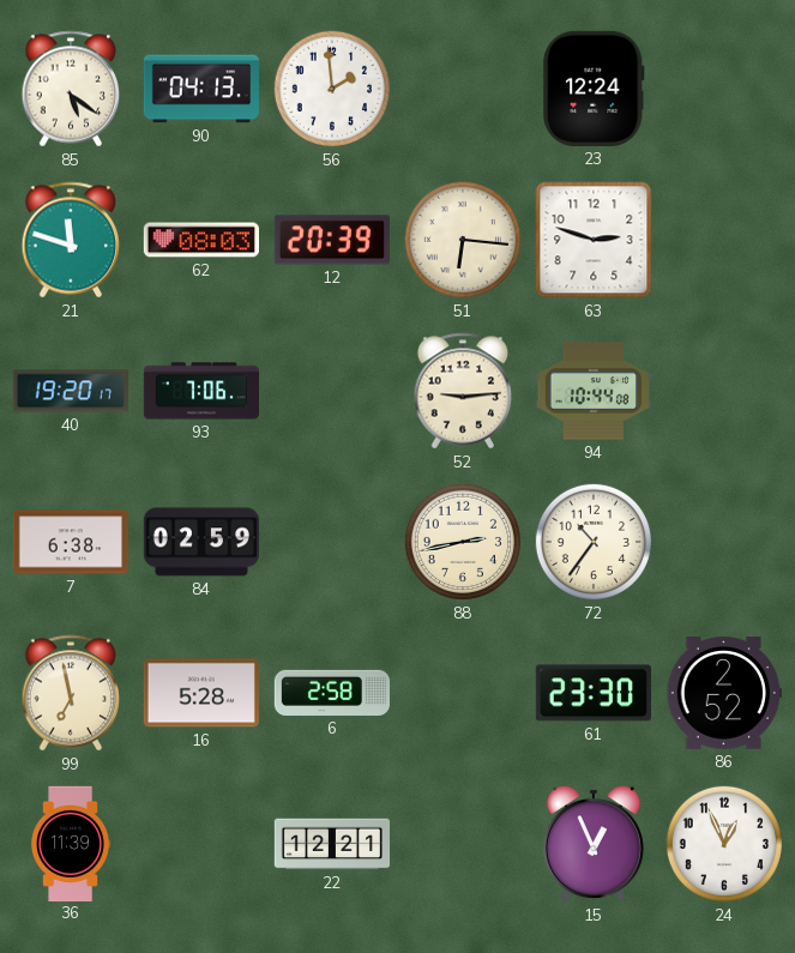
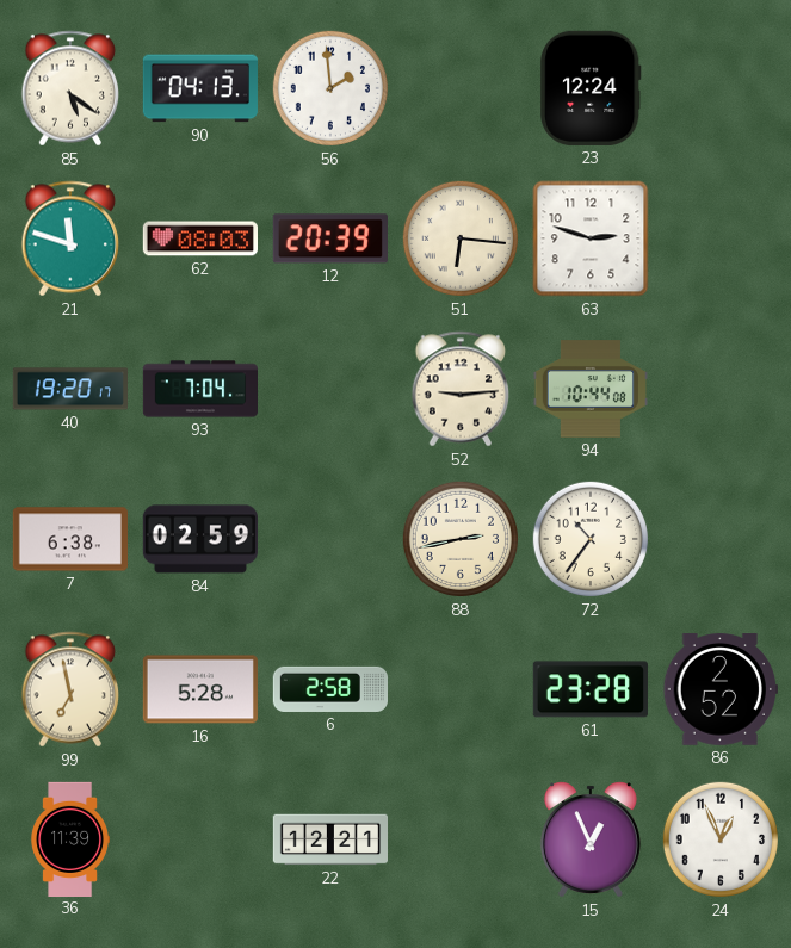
93: 7:06 -> 7:04 (200, 389)
61: 23:30 -> 23:28 (591, 689)
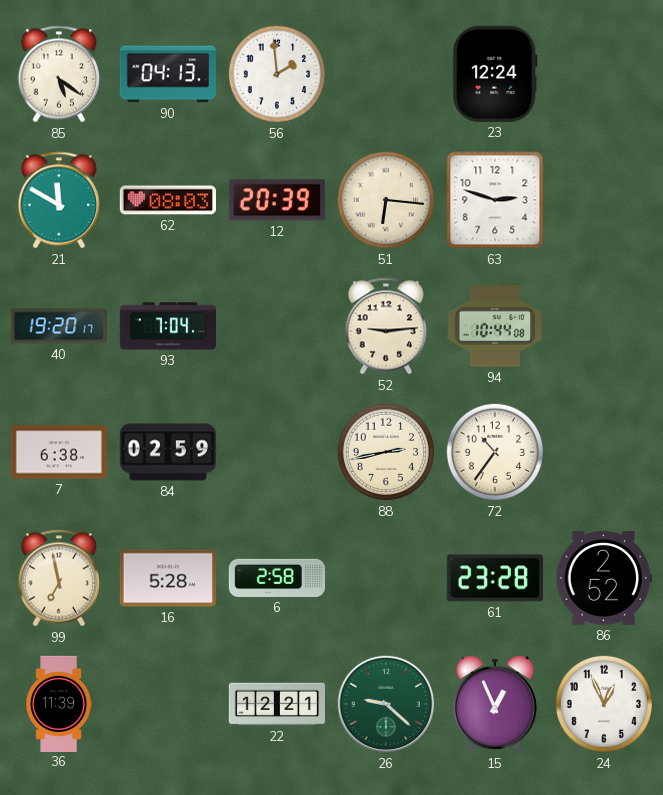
21: 11:48 -> 11:50 (59, 200)
26: none -> 9:22 (386, 704)
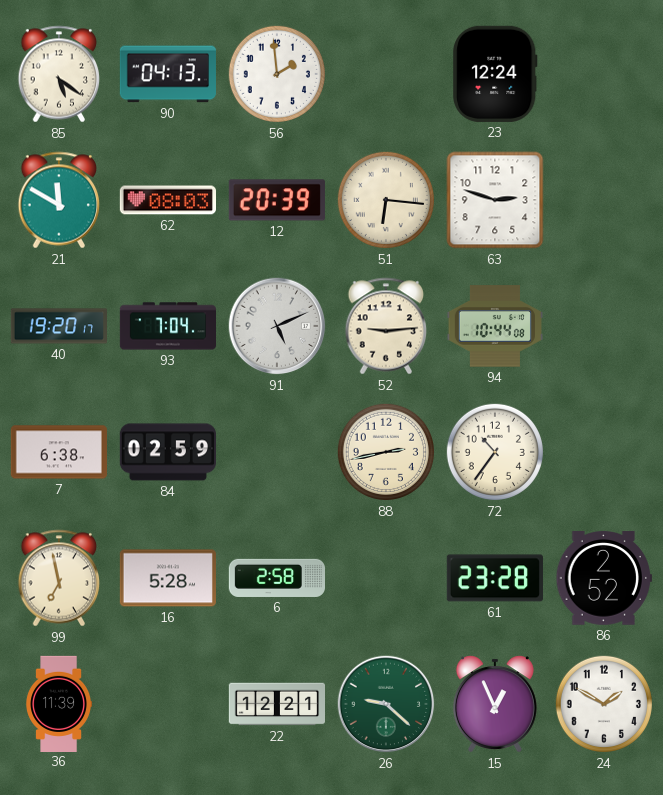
91: none -> 5:11 (277, 326)
24: 12:56 -> 1:50 (604, 704)
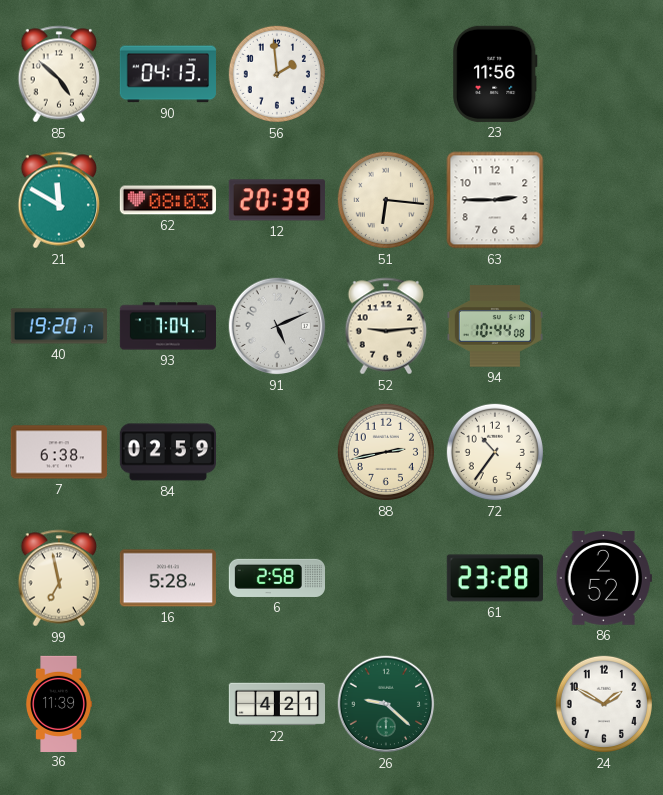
85: 5:21 -> 4:52 (59, 74)
23: 12:24 -> 11:56 (496, 74)
63: 2:48 -> 2:45 (495, 200)
22: 12:21 -> 4:21 (276, 704)
15: 12:56 -> none (495, 704)
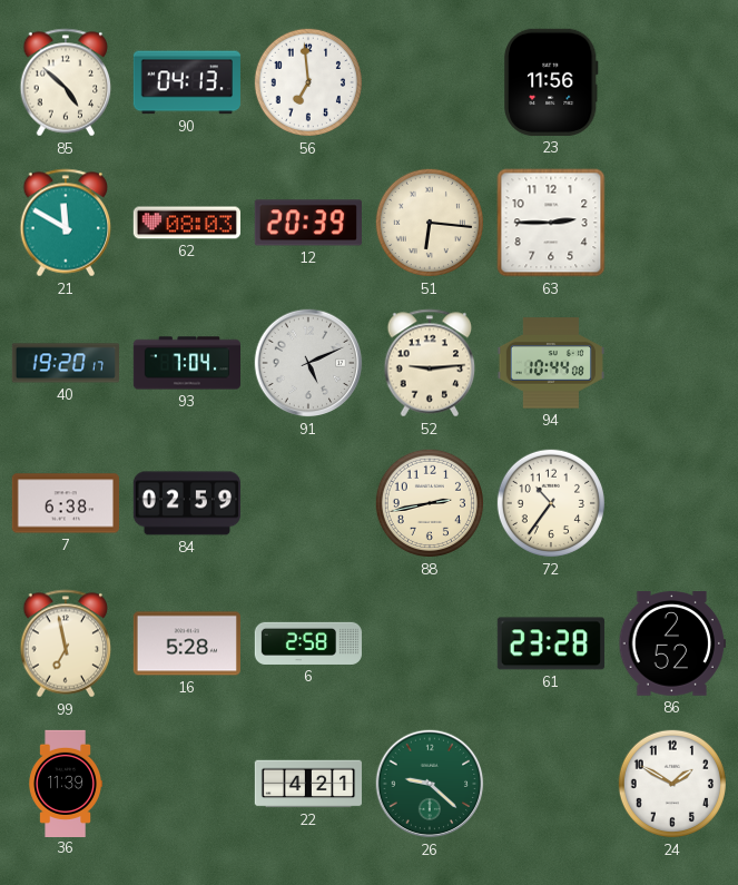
56: 1:59 -> 6:59 (308, 82)
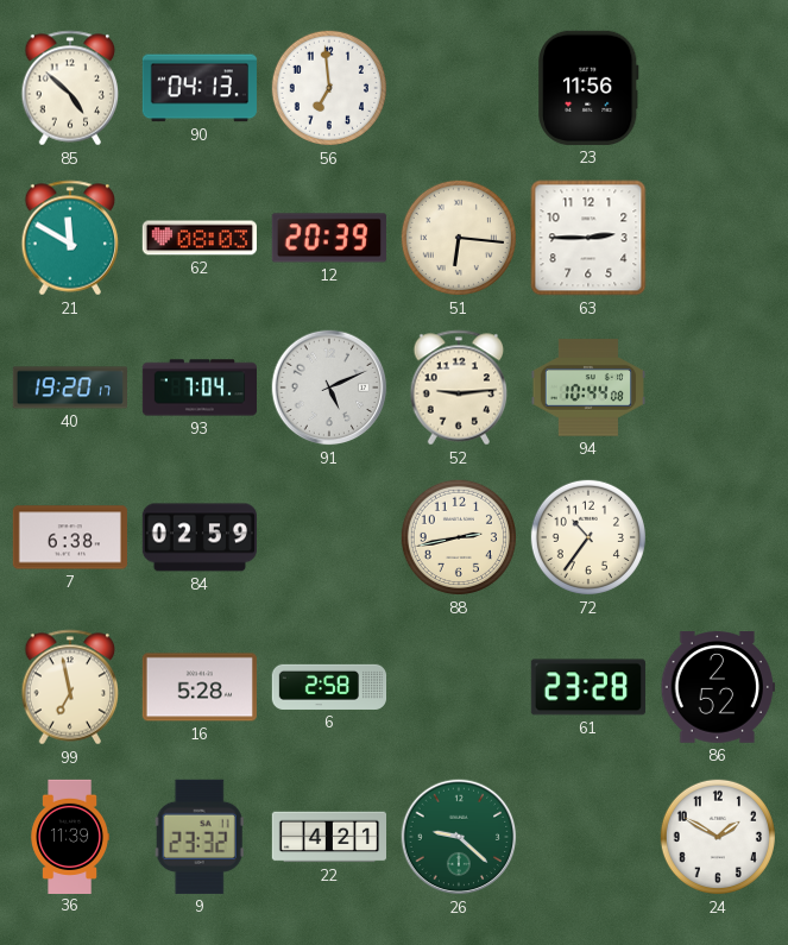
9: none -> 23:32 (200, 837)
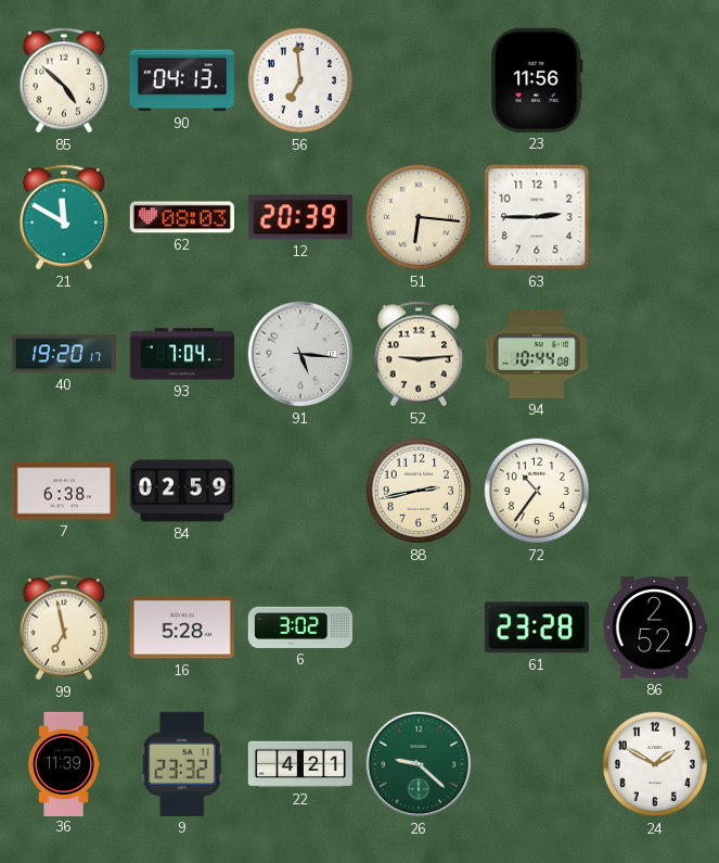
91: 5:11 -> 5:16 (300, 354)
6: 2:58 -> 3:02 (299, 627)
